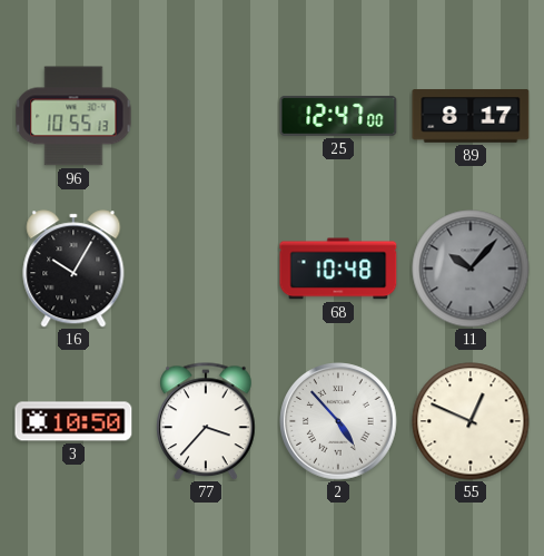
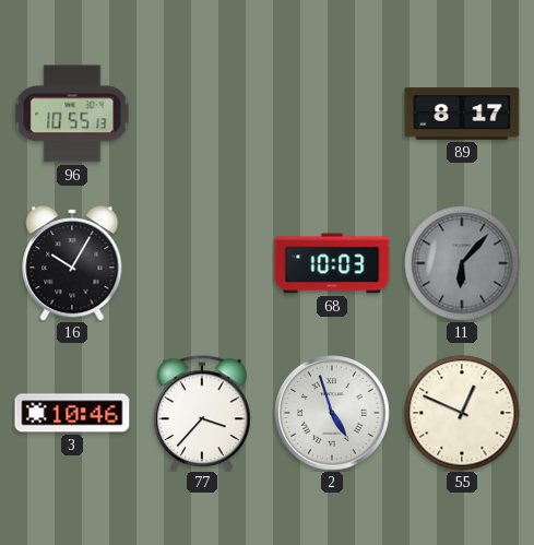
25: 12:47 -> none (338, 116)
68: 10:48 -> 10:03 (332, 263)
11: 10:07 -> 6:07 (462, 263)
3: 10:50 -> 10:46 (72, 413)
2: 4:53 -> 4:57 (332, 413)
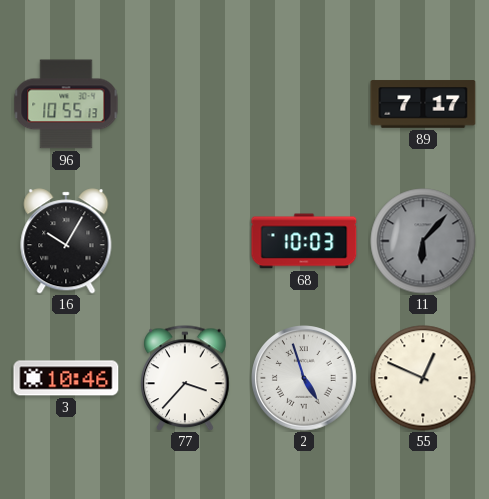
89: 8:17 -> 7:17 (423, 104)
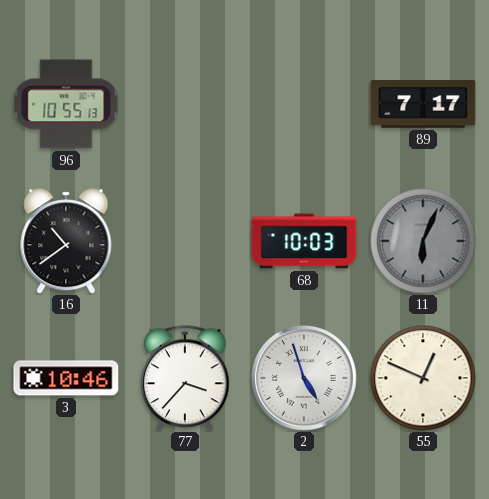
16: 10:05 -> 10:39 (66, 241)
11: 6:07 -> 6:04 (423, 241)
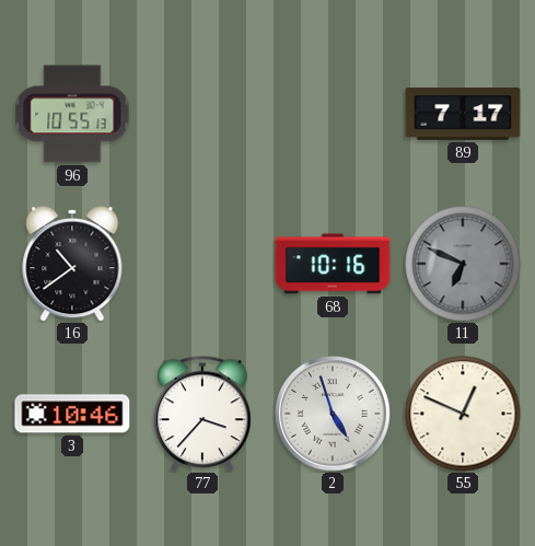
68: 10:03 -> 10:16 (333, 264)
11: 6:04 -> 6:49 (463, 264)
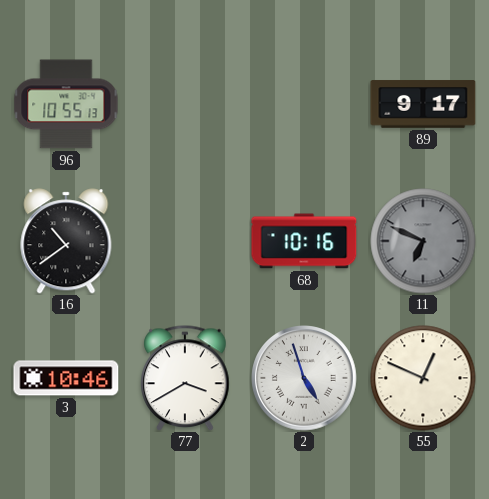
89: 7:17 -> 9:17 (423, 104)
77: 3:37 -> 3:40 (185, 378)
